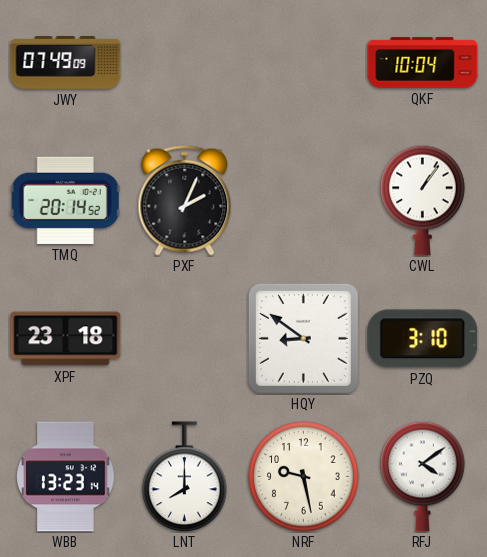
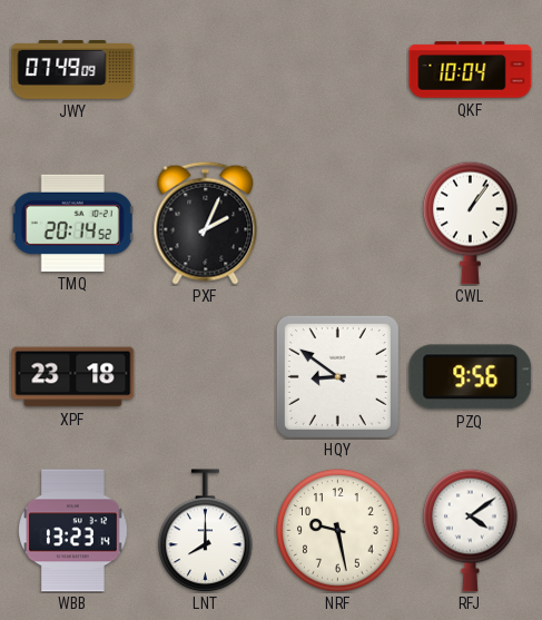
PZQ: 3:10 -> 9:56 (471, 377)
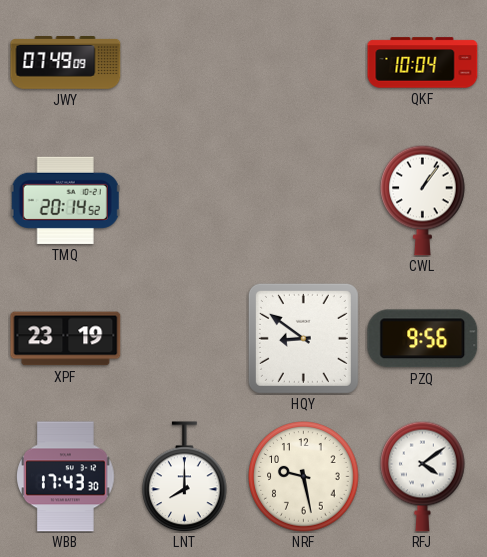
PXF: 2:04 -> none (206, 223)
XPF: 23:18 -> 23:19 (66, 339)
WBB: 13:23 -> 17:43 (66, 477)
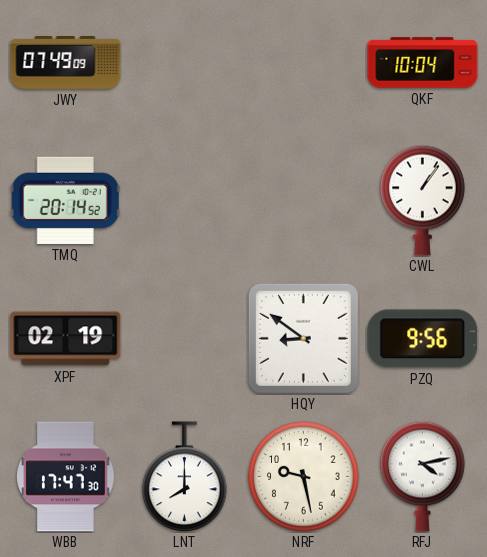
XPF: 23:19 -> 02:19 (66, 339)
WBB: 17:43 -> 17:47 (66, 477)
RFJ: 4:09 -> 4:13 (423, 476)
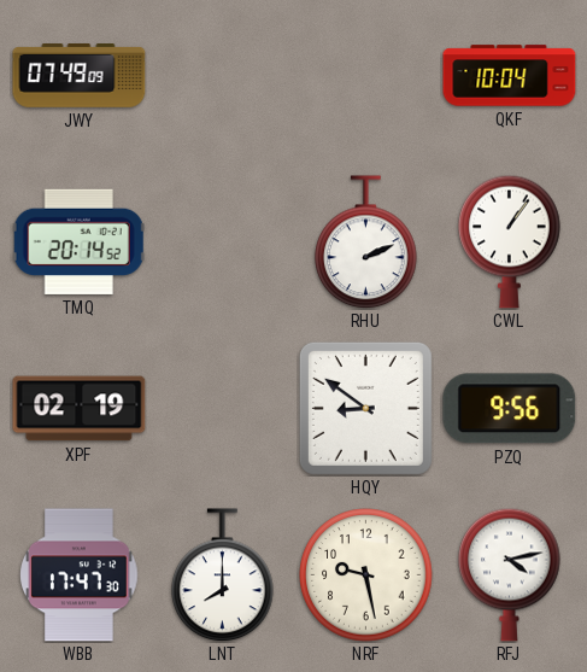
RHU: none -> 2:11 (366, 242)
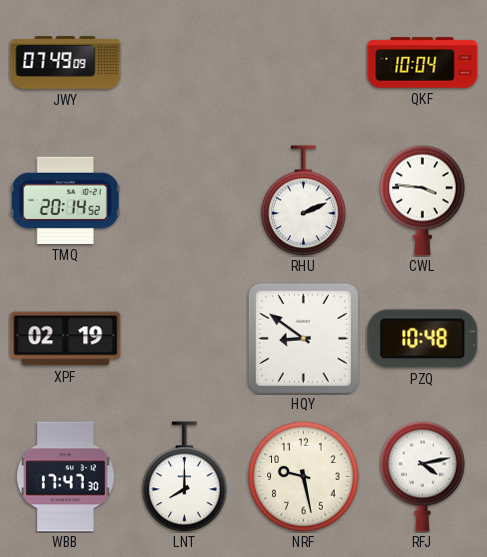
CWL: 1:06 -> 3:46 (423, 200)
PZQ: 9:56 -> 10:48 (423, 339)
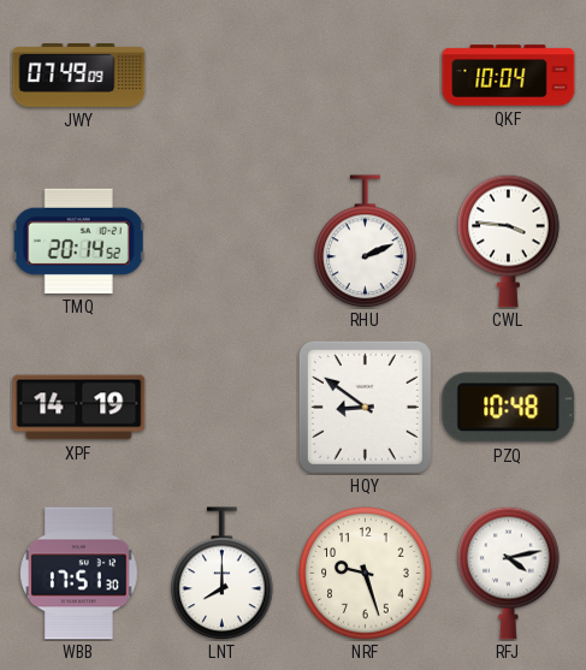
XPF: 02:19 -> 14:19 (79, 408)
WBB: 17:47 -> 17:51 (79, 574)
NRF: 9:28 -> 9:27 (366, 574)
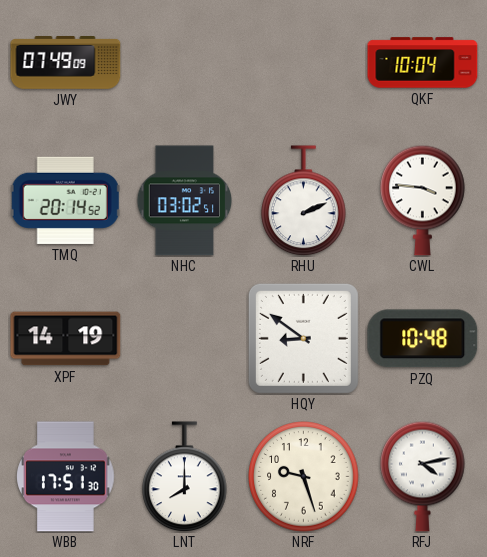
NHC: none -> 03:02 (185, 201)
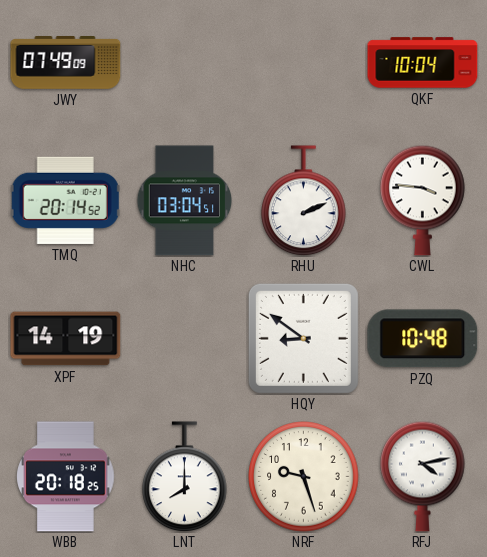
NHC: 03:02 -> 03:04 (185, 201)
WBB: 17:51 -> 20:18 (66, 477)
